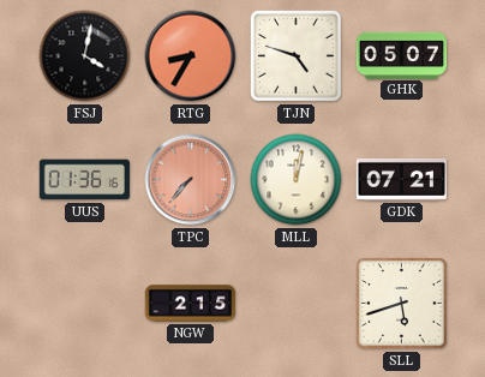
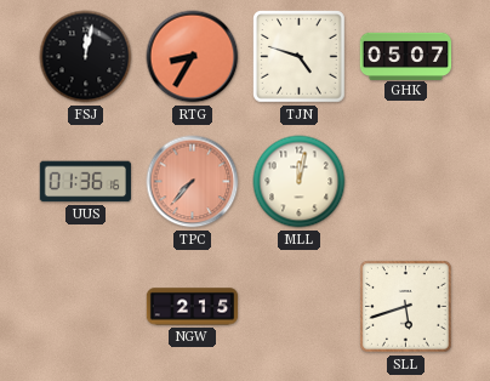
FSJ: 4:02 -> 12:02 (86, 57)
GDK: 07:21 -> none (401, 179)
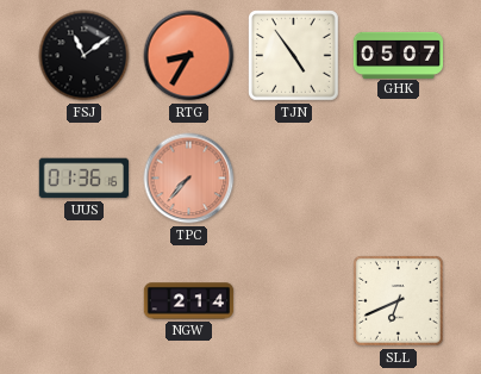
FSJ: 12:02 -> 11:09 (85, 56)
TJN: 4:48 -> 4:54 (294, 56)
MLL: 12:02 -> none (300, 182)
NGW: 2:15 -> 2:14 (189, 301)
SLL: 5:42 -> 6:41 (399, 301)
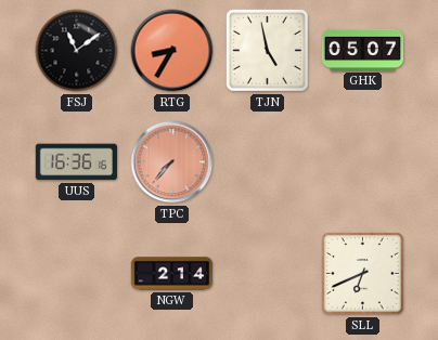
TJN: 4:54 -> 4:58 (268, 51)
UUS: 01:36 -> 16:36 (76, 162)
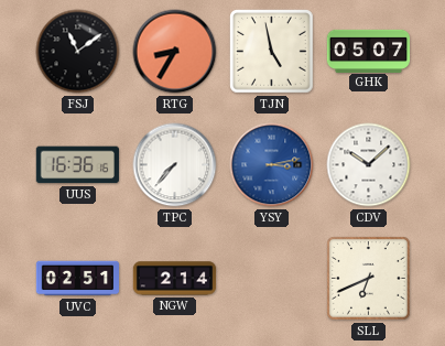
TPC dial: salmon -> white (175, 165)
YSY: none -> 3:13 (272, 165)
CDV: none -> 10:08 (369, 165)
UVC: none -> 02:51 (78, 279)
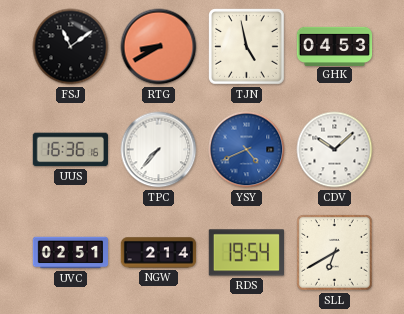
RTG: 8:35 -> 8:40 (159, 47)
GHK: 05:07 -> 04:53 (335, 46)
YSY: 3:13 -> 4:41 (247, 150)
RDS: none -> 19:54 (246, 253)
SLL: 6:41 -> 6:40 (335, 253)
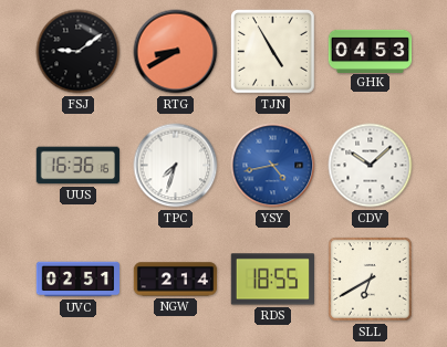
FSJ: 11:09 -> 9:09 (79, 52)
TJN: 4:58 -> 4:55 (273, 52)
TPC: 7:37 -> 7:33 (176, 166)
YSY: 4:41 -> 4:43 (273, 166)
RDS: 19:54 -> 18:55 (272, 280)
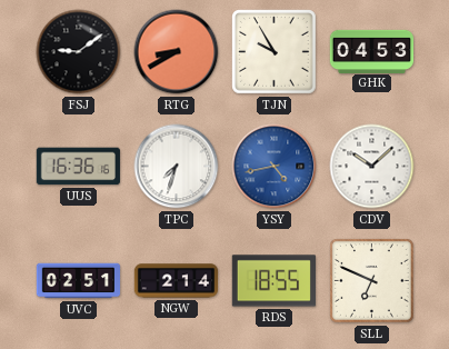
TJN: 4:55 -> 9:55 (275, 52)
SLL: 6:40 -> 6:49 (372, 281)
